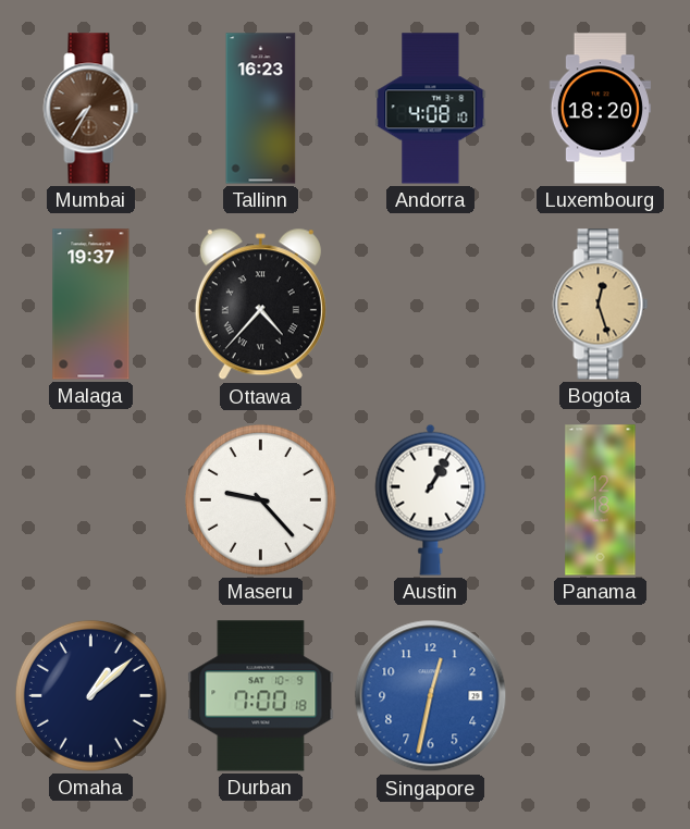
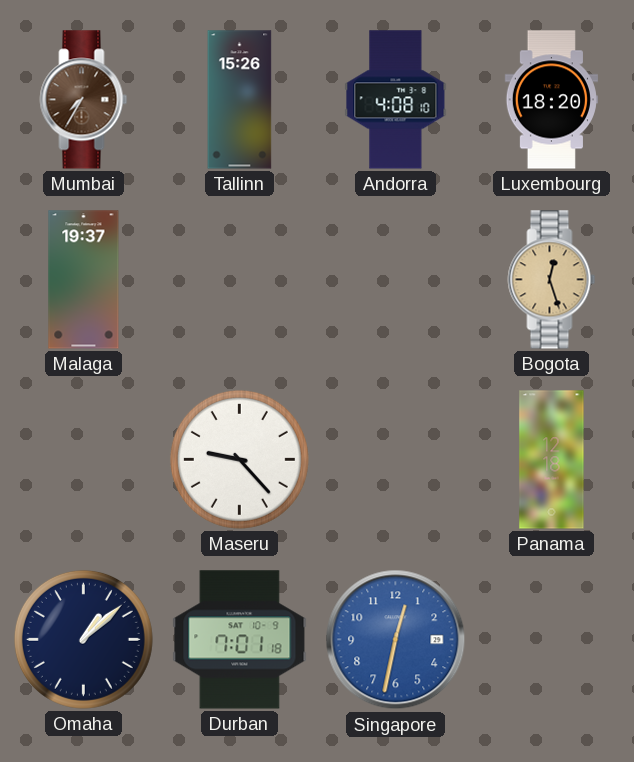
Tallinn: 16:23 -> 15:26 (240, 100)
Ottawa: 4:37 -> none (260, 305)
Austin: 1:05 -> none (431, 499)
Durban: 7:00 -> 7:01 (240, 640)
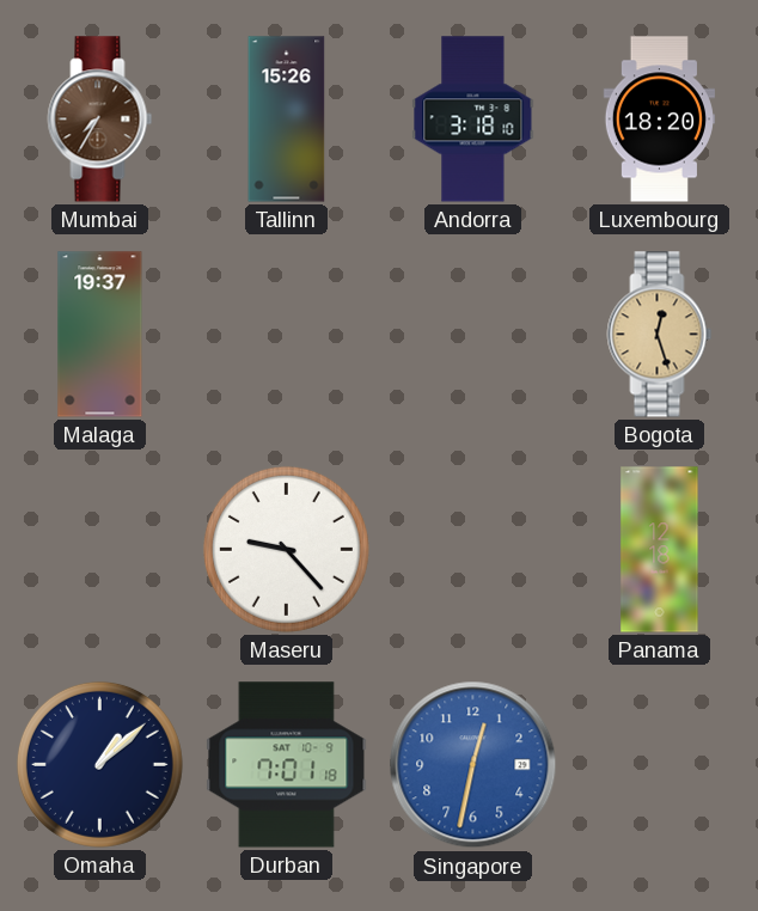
Andorra: 4:08 -> 3:18 (473, 120)
